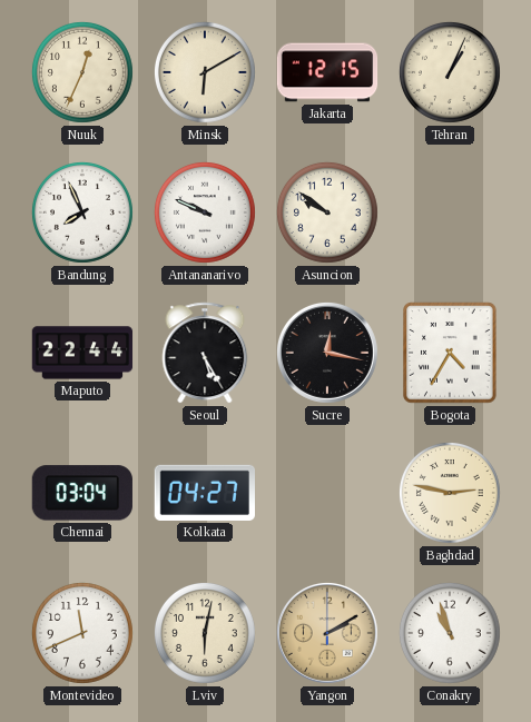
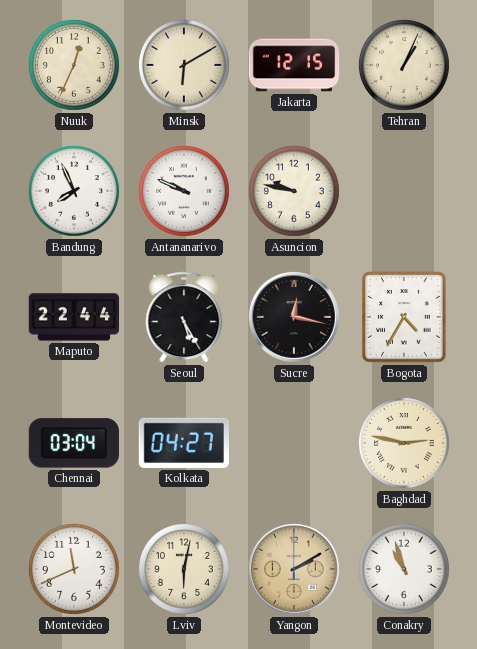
Asuncion: 9:51 -> 9:47 (294, 191)
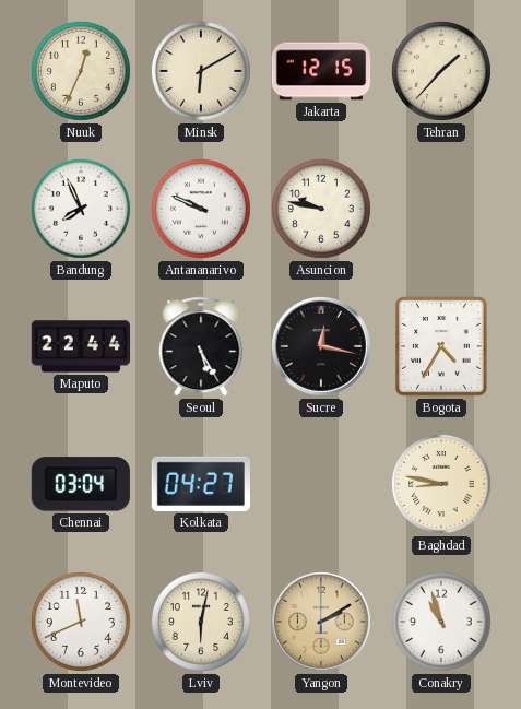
Tehran: 1:04 -> 1:37 (441, 71)
Baghdad: 2:47 -> 8:47 (441, 484)
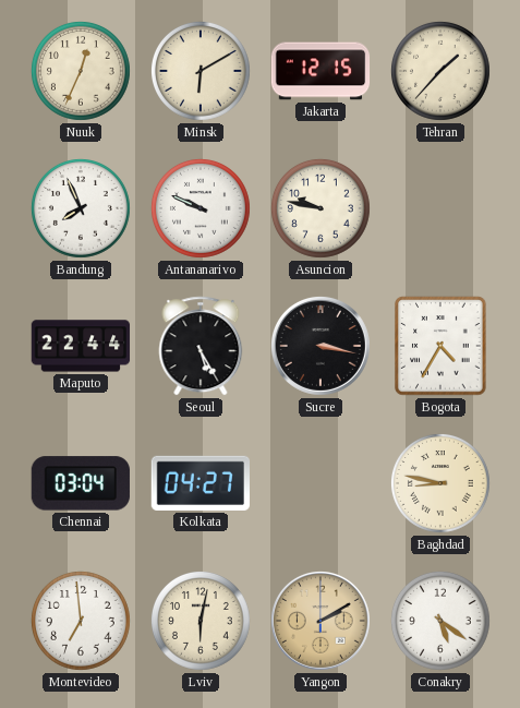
Sucre: 12:17 -> 3:17 (321, 346)
Montevideo: 11:41 -> 6:59 (81, 621)
Conakry: 10:57 -> 5:21 (440, 621)
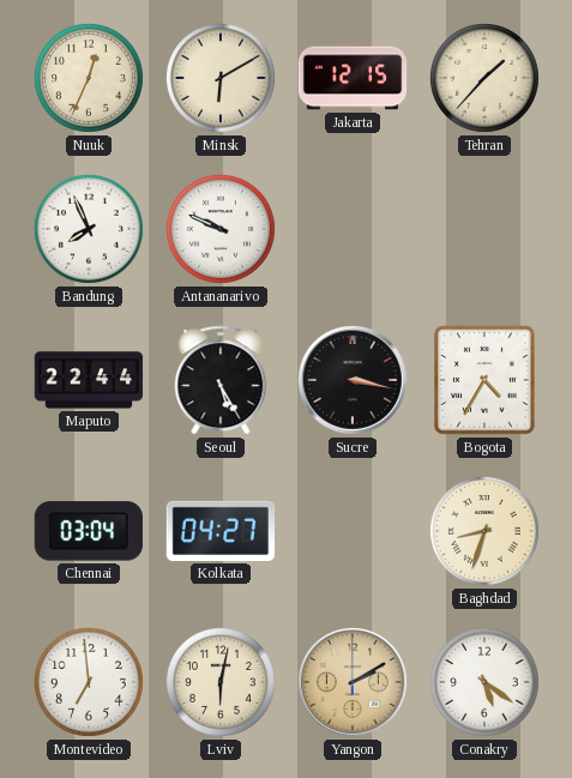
Asuncion: 9:47 -> none (321, 208)
Baghdad: 8:47 -> 8:33 (484, 531)
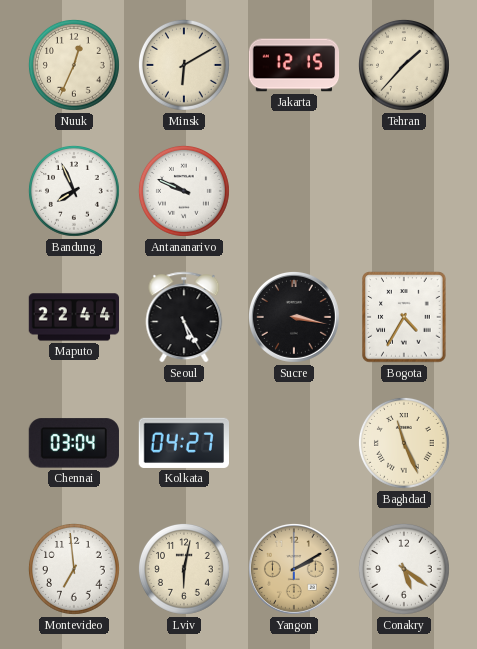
Baghdad: 8:33 -> 11:26 (404, 443)
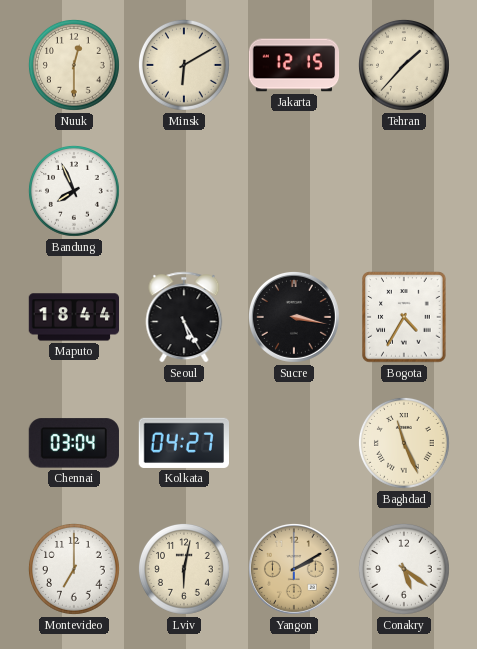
Nuuk: 12:34 -> 12:30 (74, 65)
Antananarivo: 9:49 -> none (184, 191)
Maputo: 22:44 -> 18:44 (74, 317)
Montevideo: 6:59 -> 7:00 (74, 569)
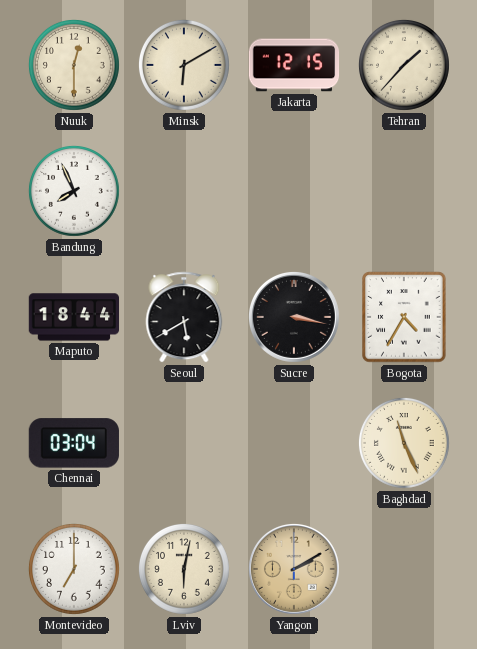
Seoul: 5:25 -> 5:40 (184, 317)
Kolkata: 04:27 -> none (183, 443)
Conakry: 5:21 -> none (404, 569)
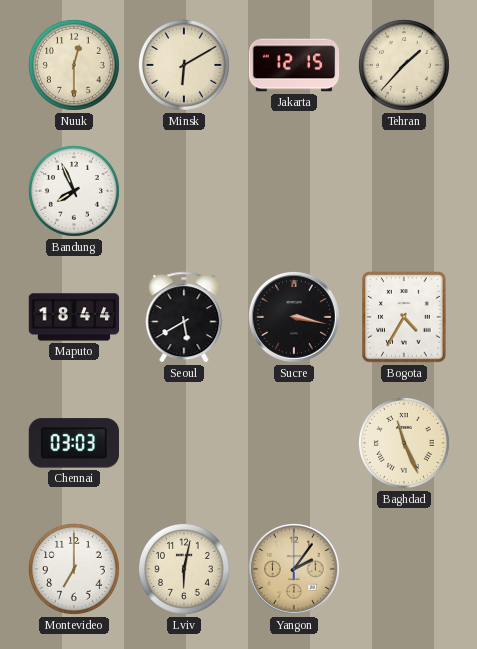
Chennai: 03:04 -> 03:03 (74, 443)
Yangon: 2:10 -> 2:06 (294, 569)
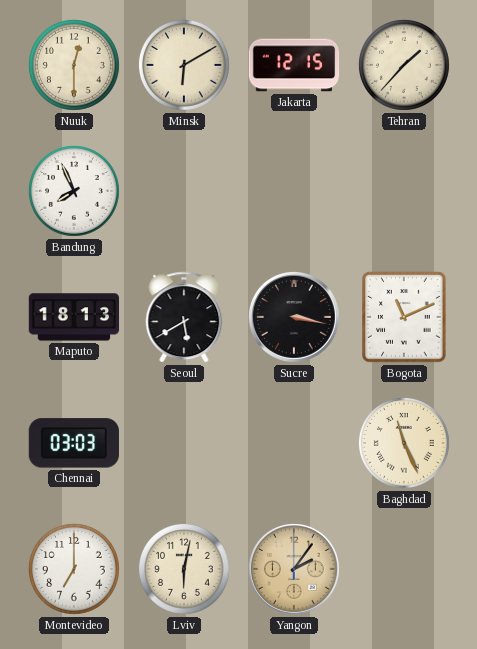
Maputo: 18:44 -> 18:13 (74, 317)
Bogota: 4:35 -> 11:11 (404, 317)
